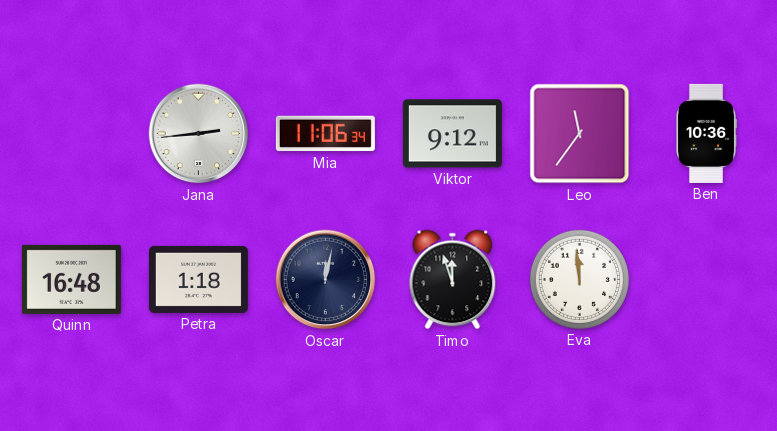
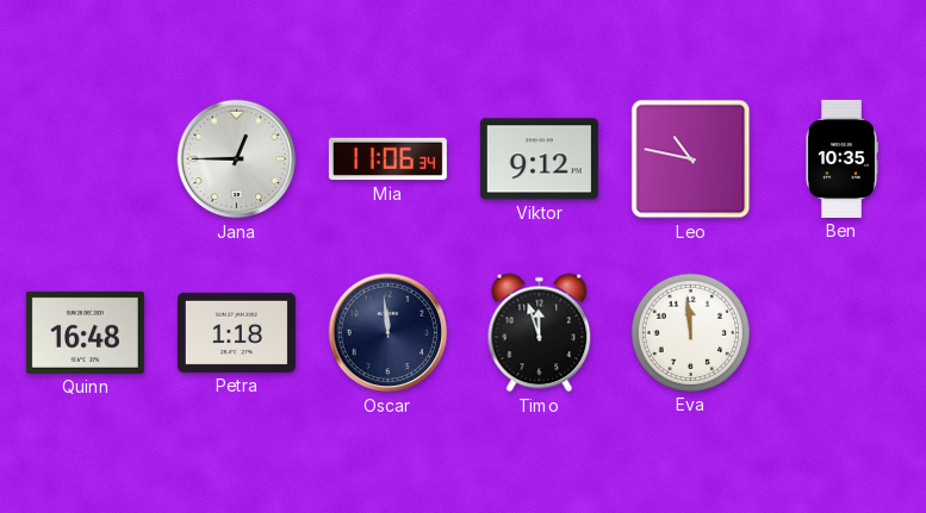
Jana: 2:44 -> 12:45 (237, 159)
Leo: 11:36 -> 10:47 (691, 159)
Ben: 10:36 -> 10:35 (843, 158)
Oscar: 12:02 -> 11:59 (389, 333)
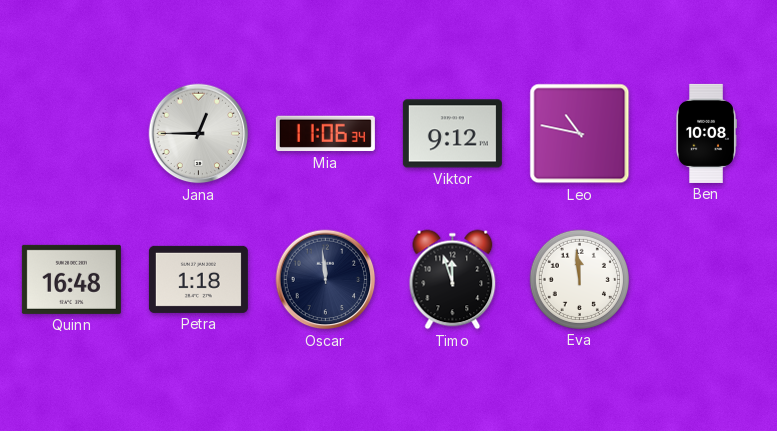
Ben: 10:35 -> 10:08 (707, 133)
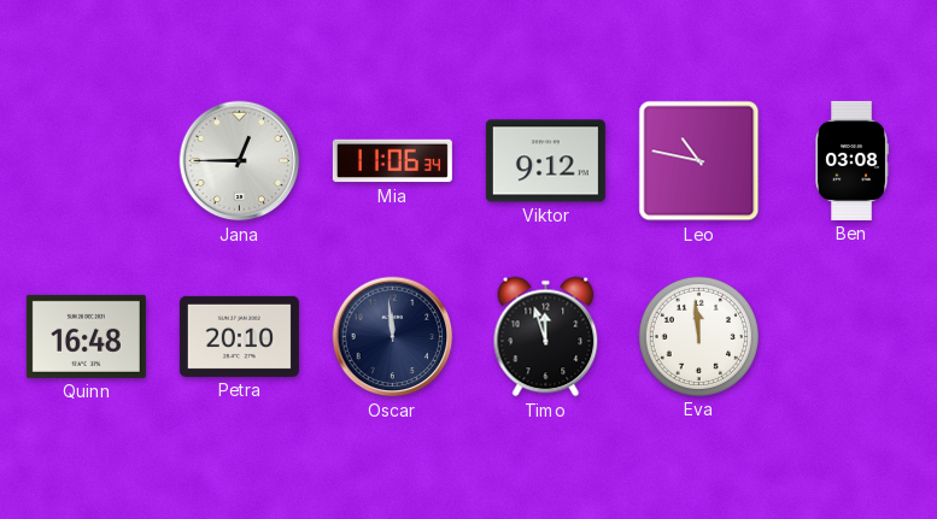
Ben: 10:08 -> 03:08 (853, 160)
Petra: 1:18 -> 20:10 (239, 336)
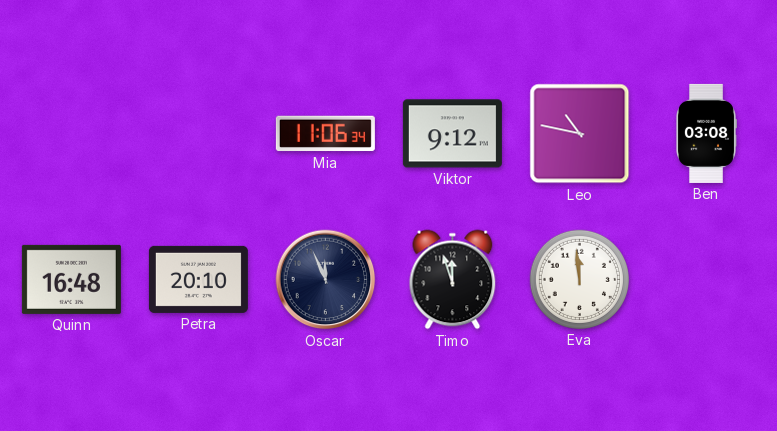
Jana: 12:45 -> none (240, 161)
Oscar: 11:59 -> 11:56 (326, 280)
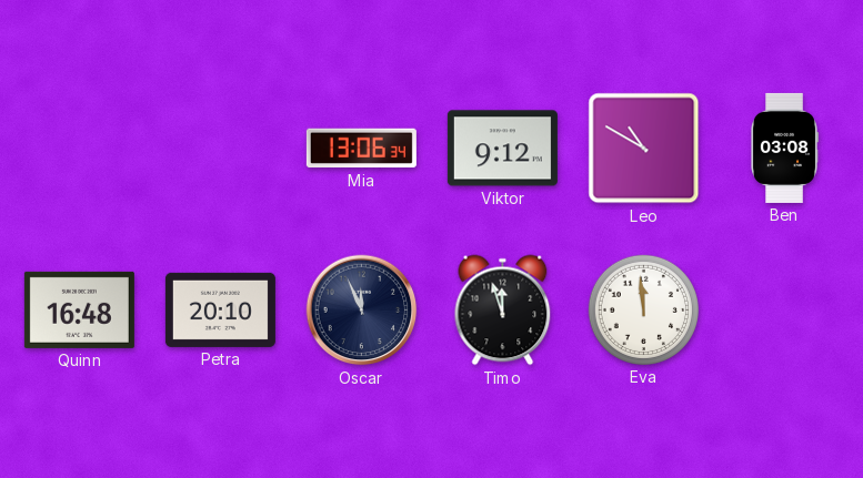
Mia: 11:06 -> 13:06 (361, 149)
Leo: 10:47 -> 10:50 (644, 149)
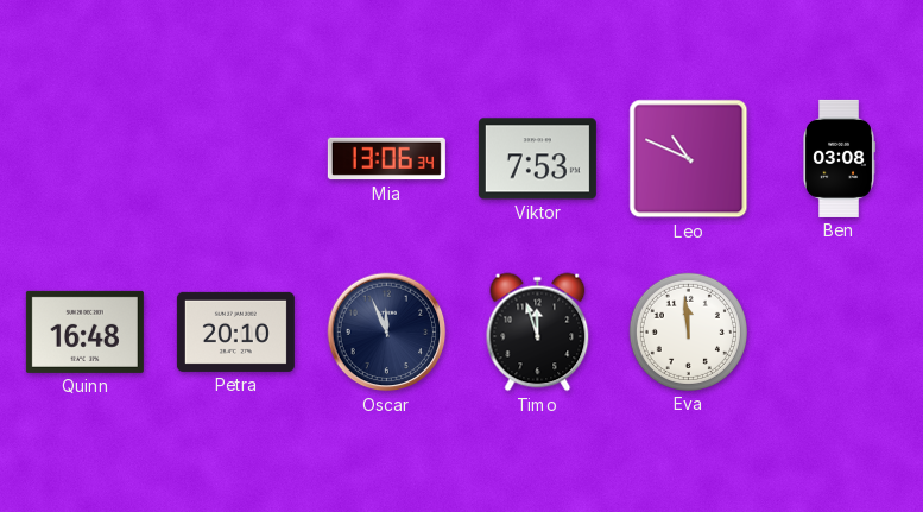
Viktor: 9:12 -> 7:53 (537, 159)
Leo: 10:50 -> 10:49 (689, 159)
